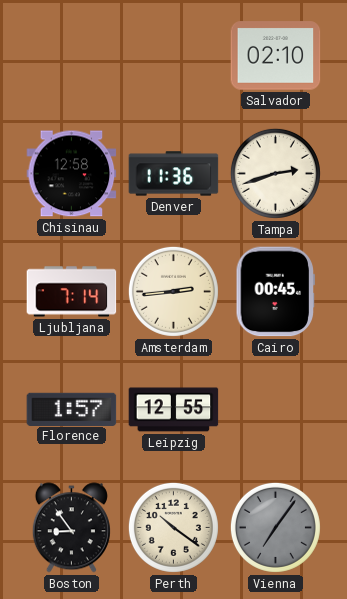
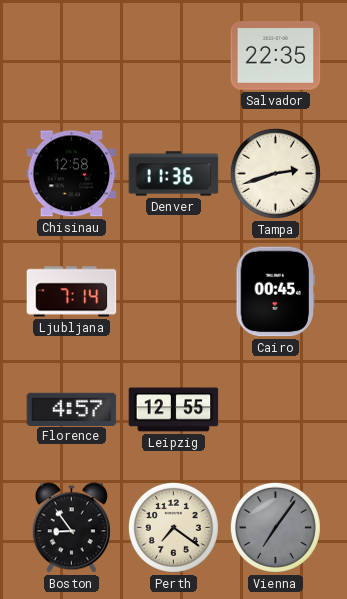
Salvador: 02:10 -> 22:35 (276, 56)
Amsterdam: 2:44 -> none (173, 291)
Florence: 1:57 -> 4:57 (72, 409)
Perth: 10:21 -> 7:21 (173, 527)
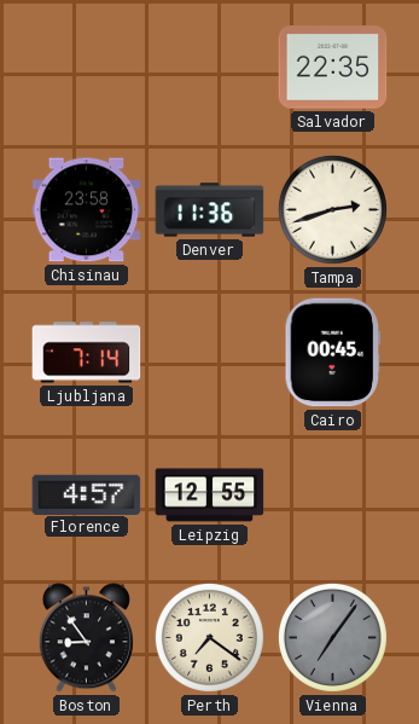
Chisinau: 12:58 -> 23:58 (87, 210)
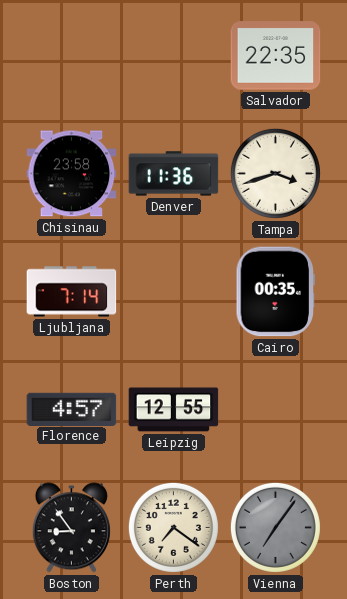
Tampa: 2:42 -> 3:42 (275, 173)
Cairo: 00:45 -> 00:35 (275, 292)
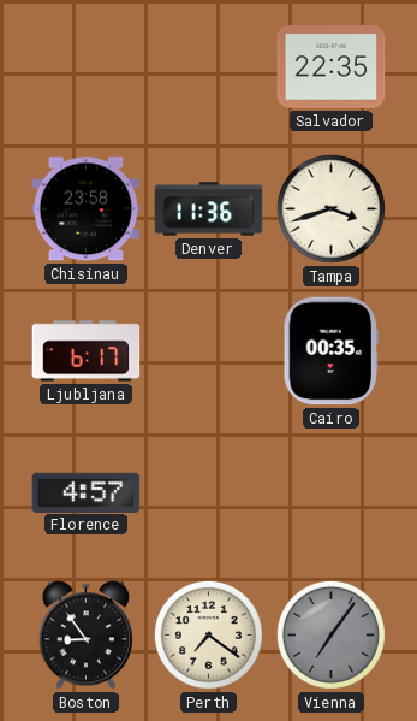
Ljubljana: 7:14 -> 6:17 (87, 351)
Leipzig: 12:55 -> none (174, 410)
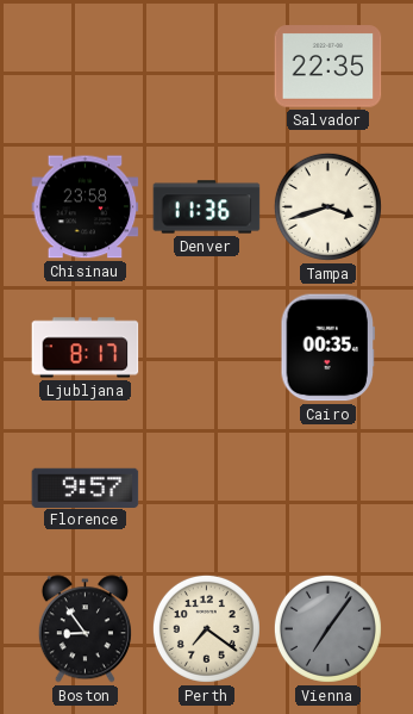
Ljubljana: 6:17 -> 8:17 (86, 348)
Florence: 4:57 -> 9:57 (86, 488)
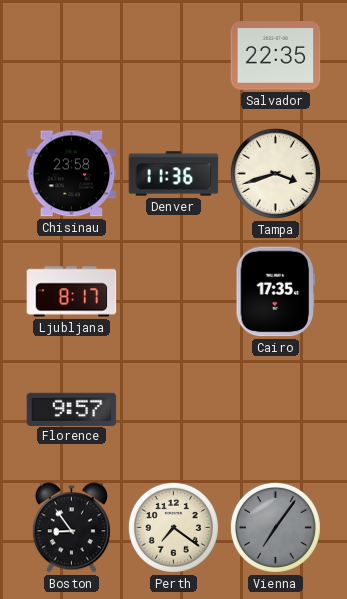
Cairo: 00:35 -> 17:35 (275, 292)
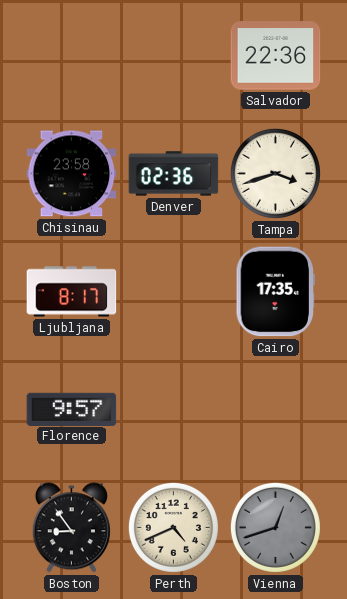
Salvador: 22:35 -> 22:36 (276, 56)
Denver: 11:36 -> 02:36 (174, 174)
Perth: 7:21 -> 4:41 (173, 527)
Vienna: 7:06 -> 12:42 (275, 527)
